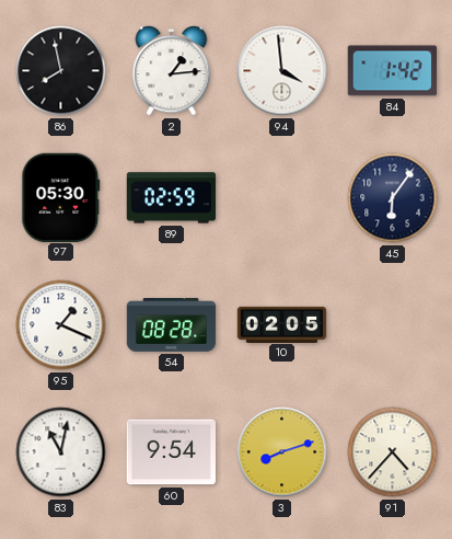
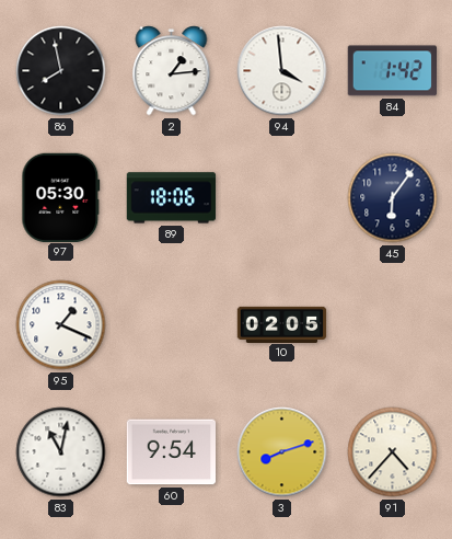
89: 02:59 -> 18:06 (172, 198)
54: 08:28 -> none (172, 325)
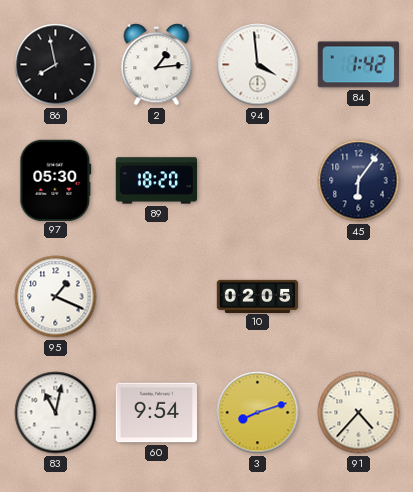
89: 18:06 -> 18:20 (157, 181)
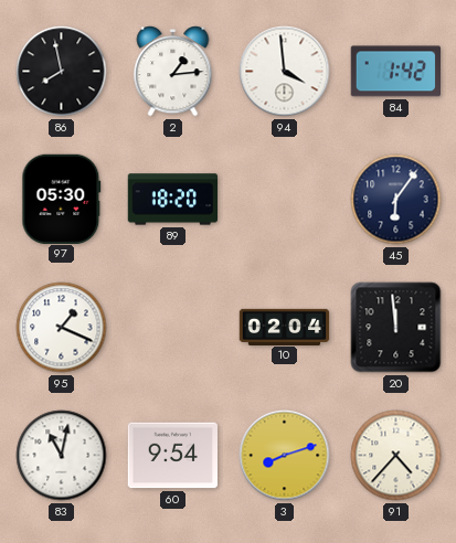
10: 02:05 -> 02:04 (285, 327)
20: none -> 11:59 (396, 328)
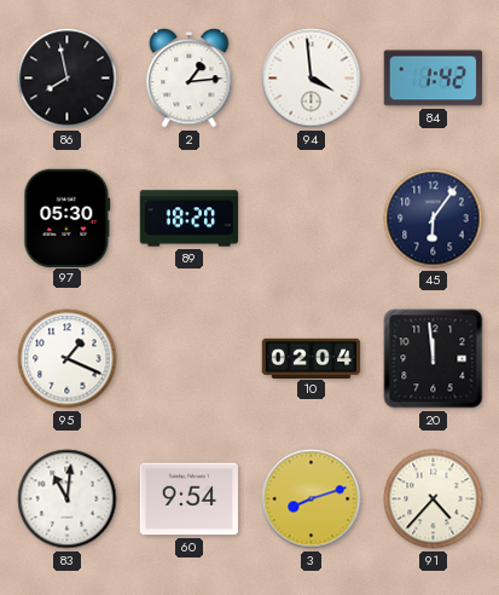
83: 11:02 -> 11:01 (68, 499)
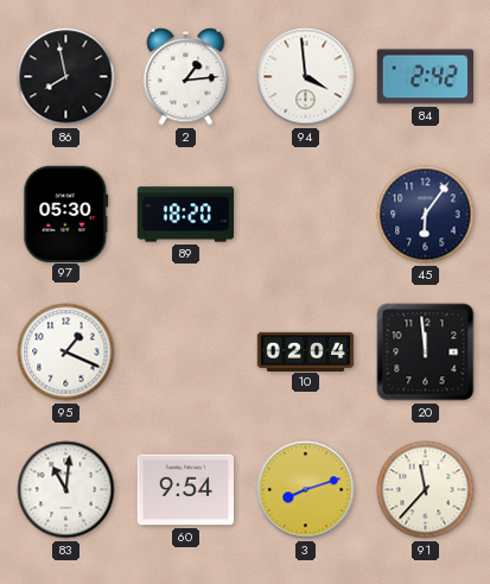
84: 1:42 -> 2:42 (425, 77)
91: 4:37 -> 11:37 (426, 490)
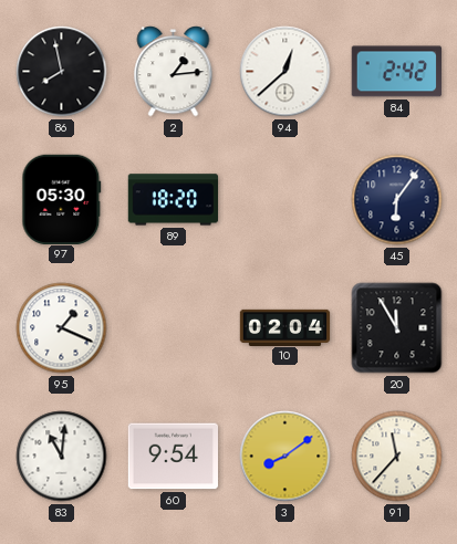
94: 3:59 -> 12:38 (285, 72)
20: 11:59 -> 11:55 (397, 328)
3: 8:12 -> 8:09 (285, 457)
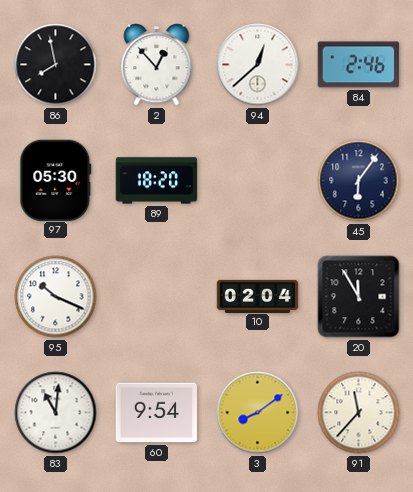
2: 1:14 -> 12:53 (157, 65)
84: 2:42 -> 2:46 (358, 65)
95: 1:19 -> 10:19 (56, 297)
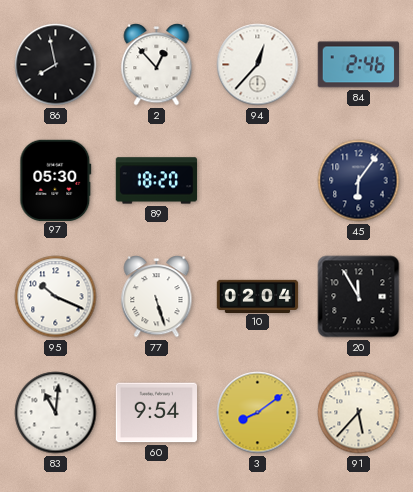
94: 12:38 -> 12:37 (258, 65)
77: none -> 5:27 (157, 297)
91: 11:37 -> 5:37 (359, 413)
